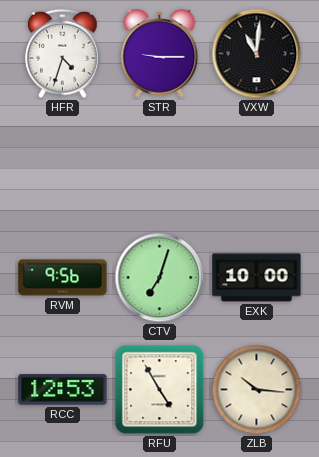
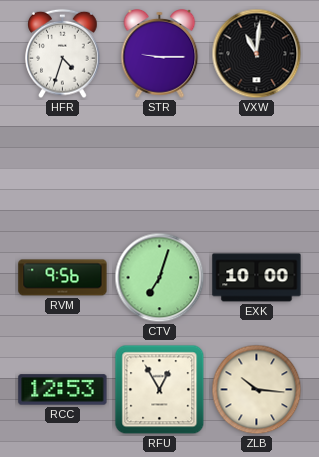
RFU: 4:55 -> 12:55 (160, 390)
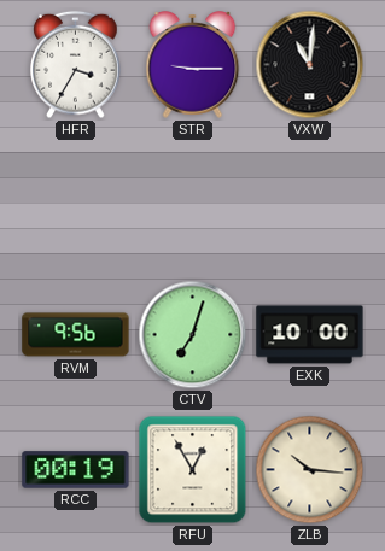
HFR: 4:33 -> 3:35 (76, 65)
RCC: 12:53 -> 00:19 (76, 470)
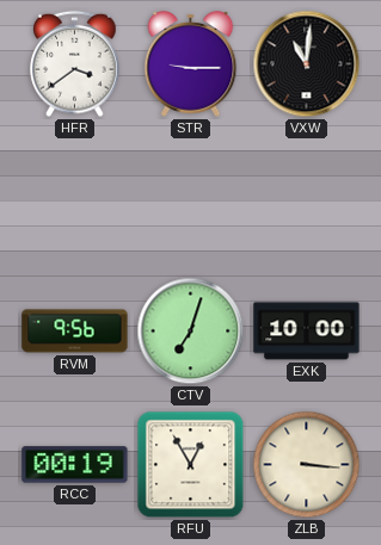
HFR: 3:35 -> 3:39 (75, 64)
ZLB: 10:16 -> 3:16 (307, 465)
